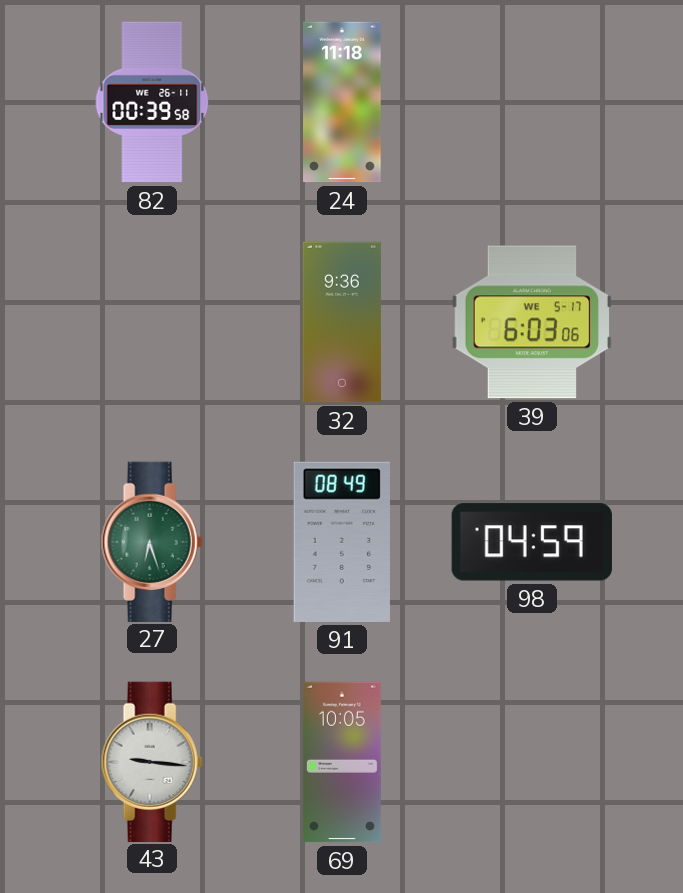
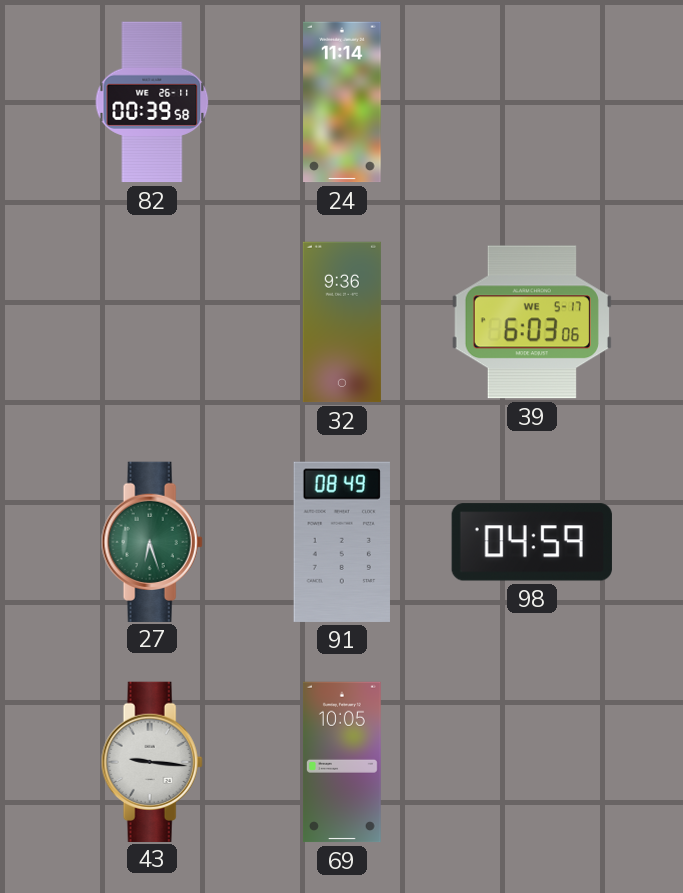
24: 11:18 -> 11:14 (342, 102)
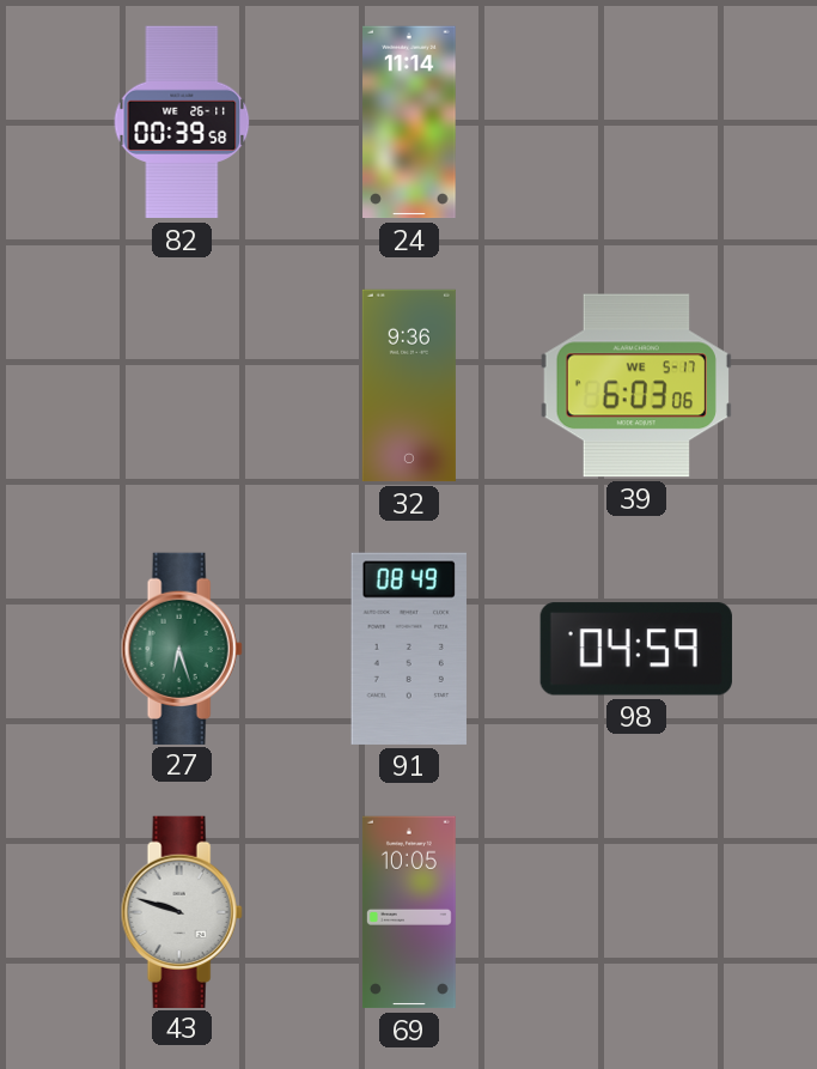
43: 9:16 -> 9:48 (182, 911)
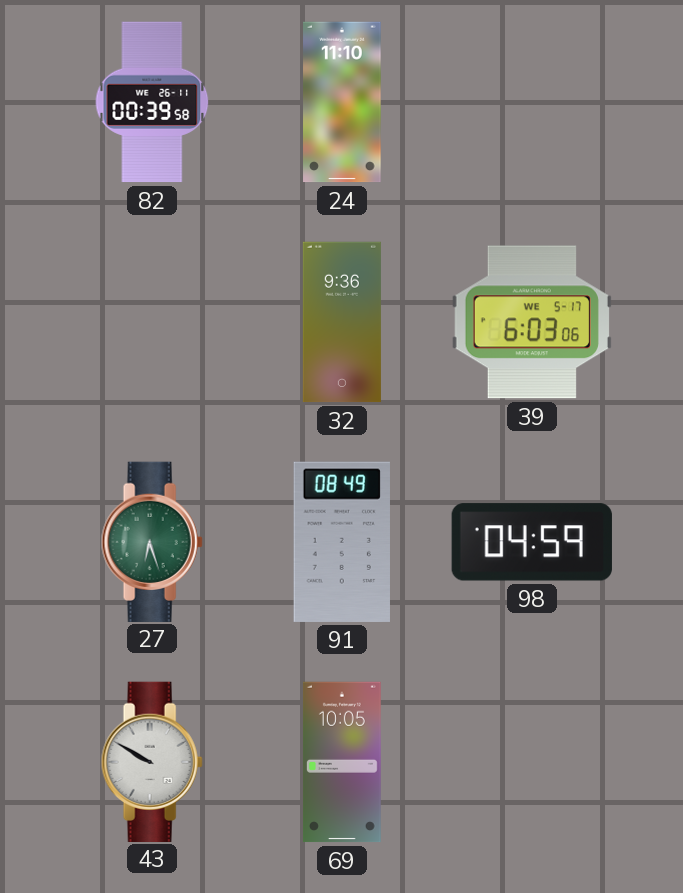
24: 11:14 -> 11:10 (342, 102)
43: 9:48 -> 9:50 (152, 761)
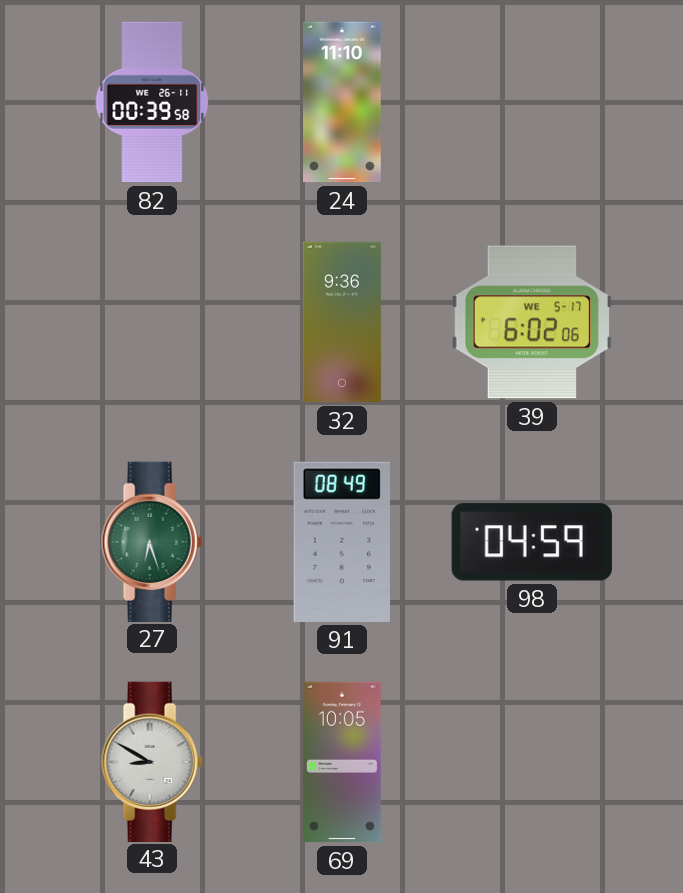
39: 6:03 -> 6:02 (532, 322)
43: 9:50 -> 8:50 (152, 761)
